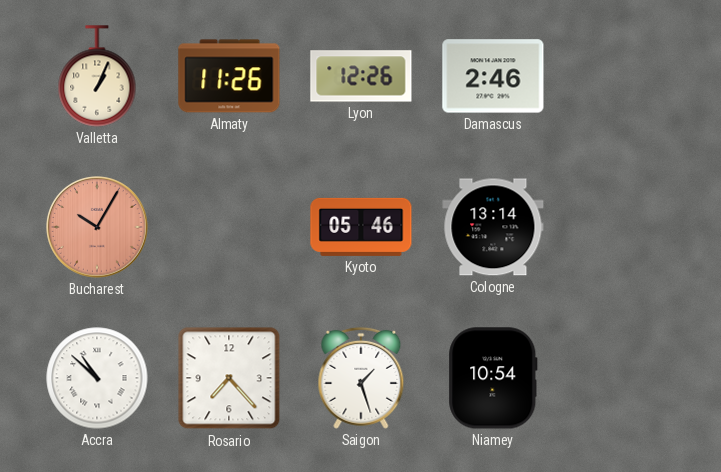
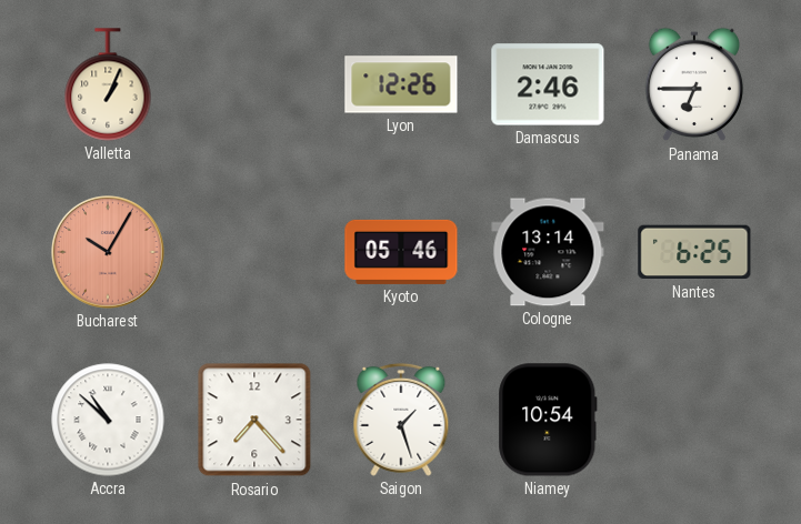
Almaty: 11:26 -> none (229, 76)
Panama: none -> 6:45 (694, 84)
Nantes: none -> 6:25 (694, 252)
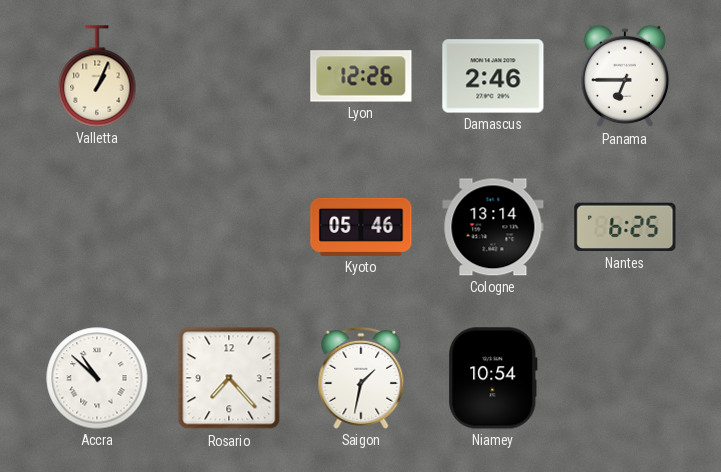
Bucharest: 10:05 -> none (109, 253)
Saigon: 1:27 -> 1:32 (361, 378)
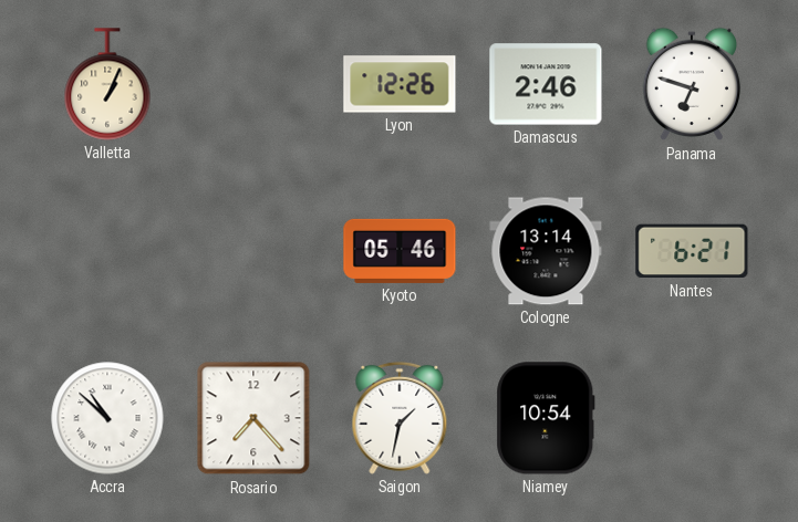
Panama: 6:45 -> 6:48 (692, 84)
Nantes: 6:25 -> 6:21 (692, 251)
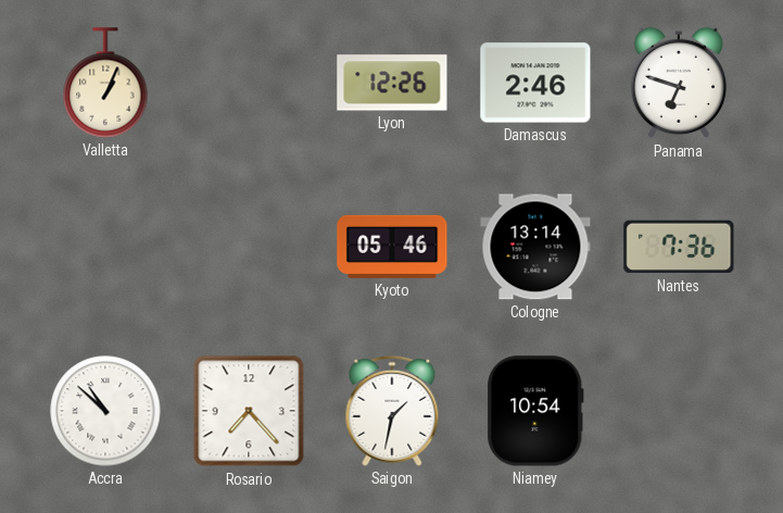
Nantes: 6:21 -> 7:36 (679, 247)
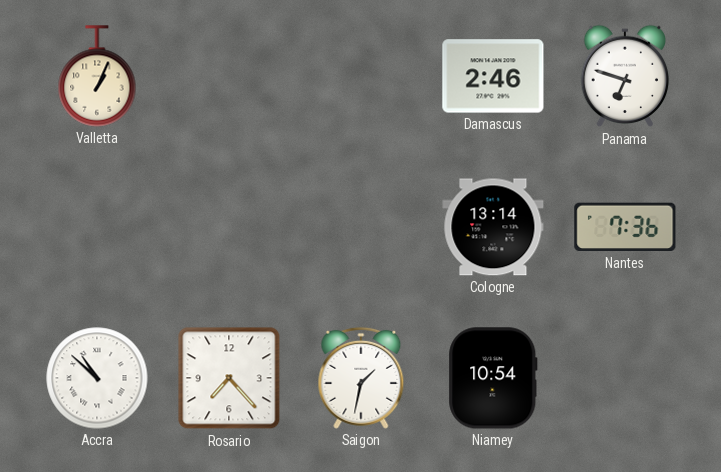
Lyon: 12:26 -> none (392, 83)
Kyoto: 05:46 -> none (392, 247)
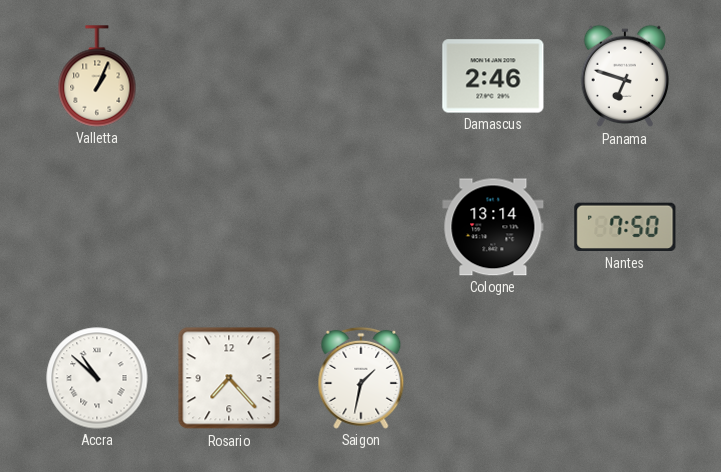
Nantes: 7:36 -> 7:50 (625, 227)
Niamey: 10:54 -> none (493, 378)
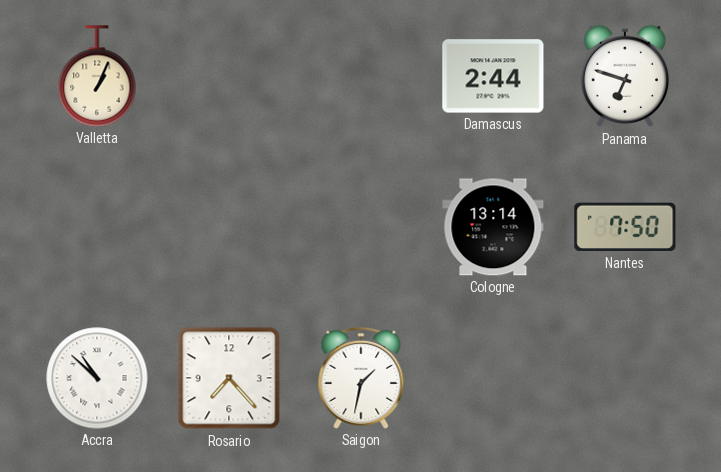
Damascus: 2:46 -> 2:44 (493, 76)
